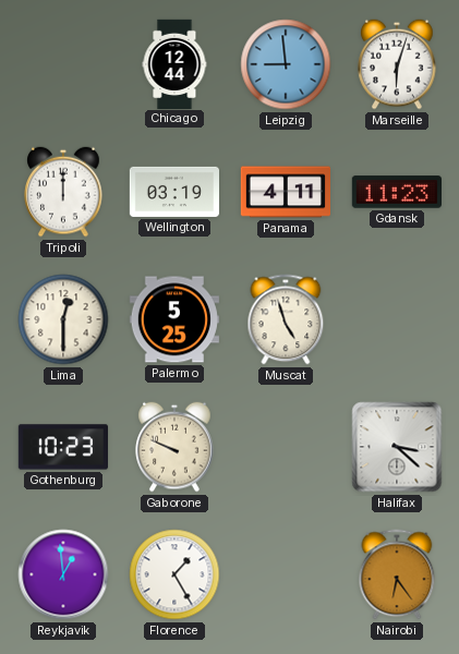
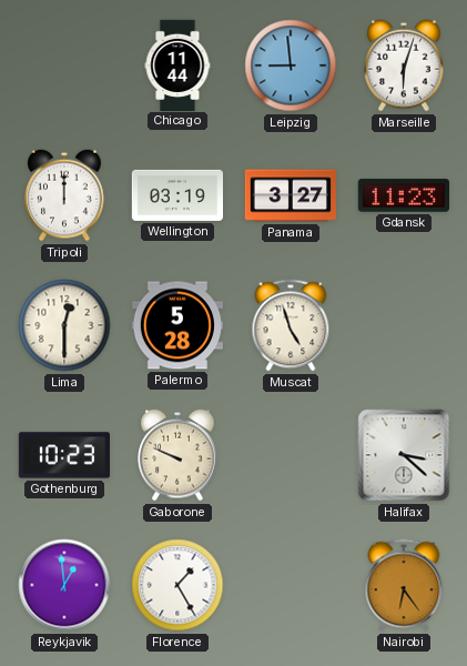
Chicago: 12:44 -> 11:44 (177, 64)
Panama: 4:11 -> 3:27 (290, 195)
Palermo: 5:25 -> 5:28 (177, 325)
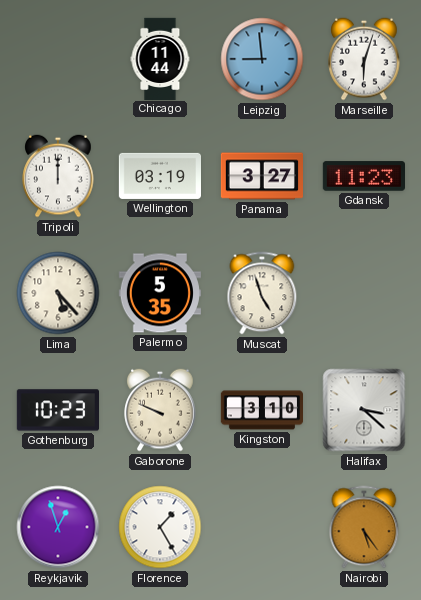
Lima: 12:30 -> 5:23 (58, 293)
Palermo: 5:28 -> 5:35 (160, 293)
Kingston: none -> 3:10 (261, 410)
Reykjavik: 12:59 -> 12:57 (58, 527)
Nairobi: 6:24 -> 5:24 (364, 527)
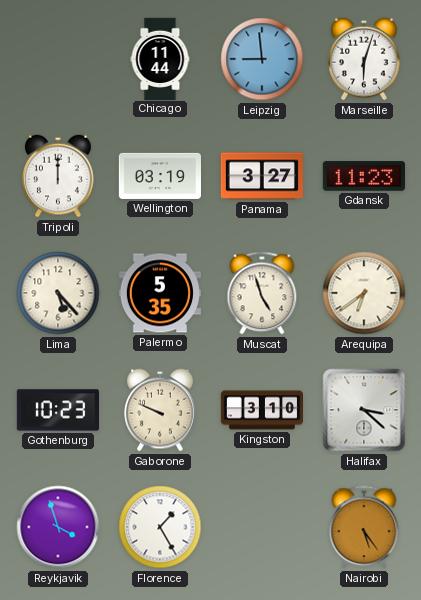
Arequipa: none -> 6:39 (364, 293)
Reykjavik: 12:57 -> 3:57 (58, 527)
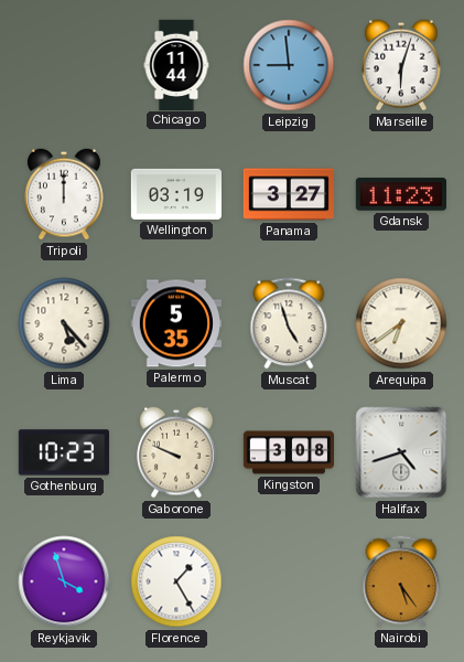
Kingston: 3:10 -> 3:08 (288, 452)
Halifax: 3:22 -> 4:42 (401, 452)
